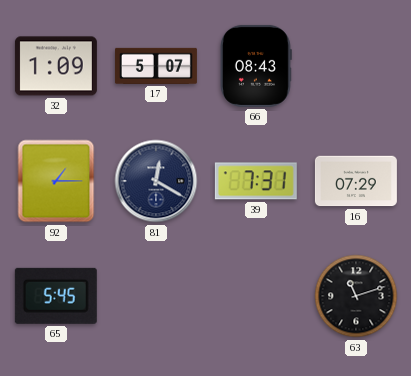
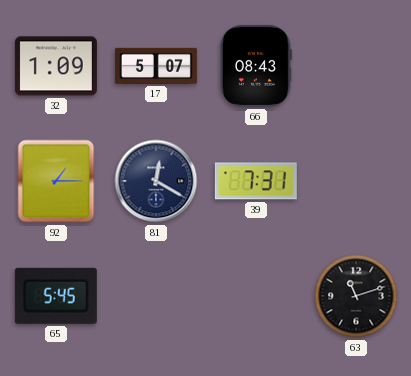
16: 07:29 -> none (356, 181)
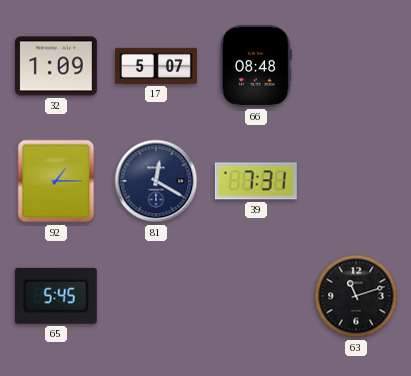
66: 08:43 -> 08:48 (256, 66)
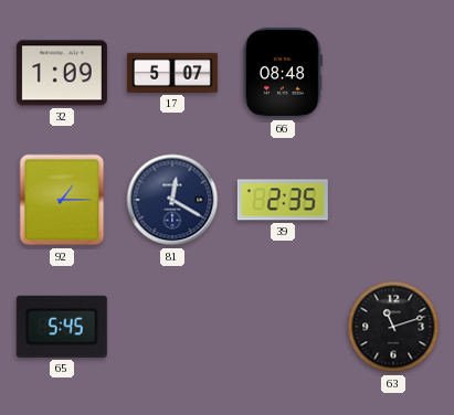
39: 7:31 -> 2:35 (283, 200)
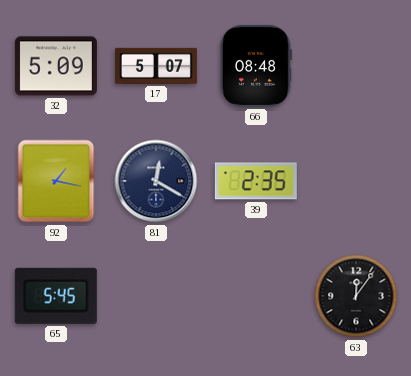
32: 1:09 -> 5:09 (56, 66)
92: 1:15 -> 1:17 (56, 181)
63: 11:12 -> 12:06 (356, 296)
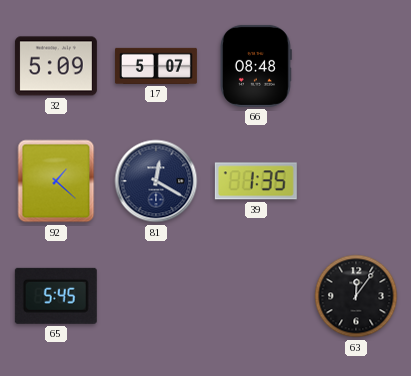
92: 1:17 -> 1:22 (56, 181)
39: 2:35 -> 1:35 (256, 181)
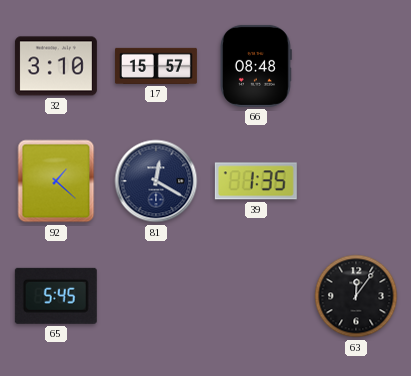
32: 5:09 -> 3:10 (56, 66)
17: 5:07 -> 15:57 (156, 66)
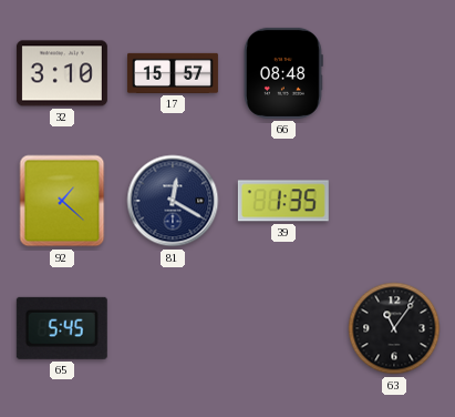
63: 12:06 -> 11:06 (394, 328)
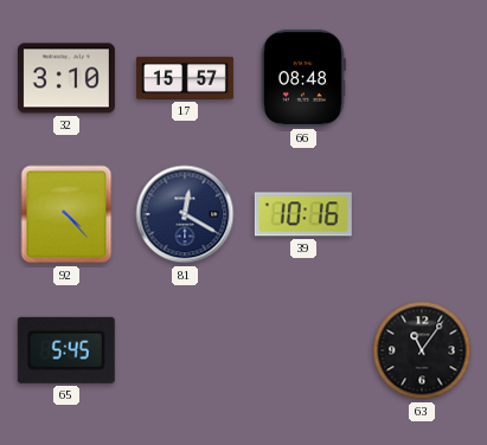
92: 1:22 -> 4:23 (66, 214)
39: 1:35 -> 10:16 (303, 214)
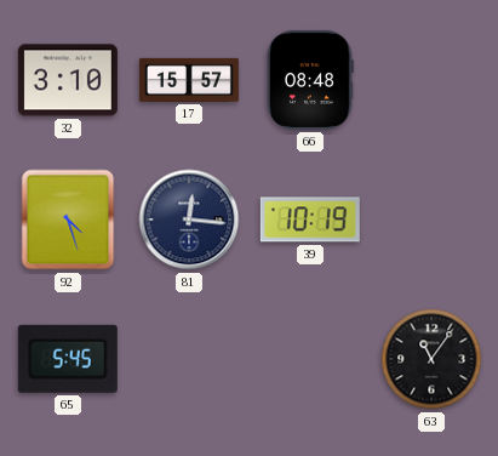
92: 4:23 -> 4:27 (68, 220)
81: 12:20 -> 12:16 (189, 220)
39: 10:16 -> 10:19 (310, 220)
